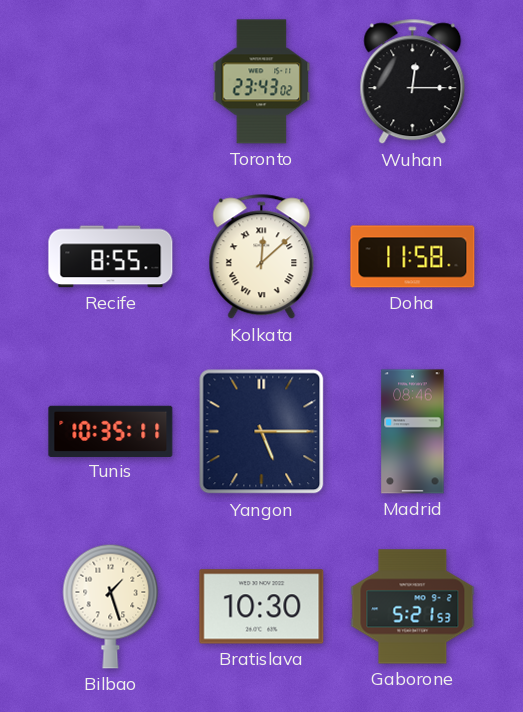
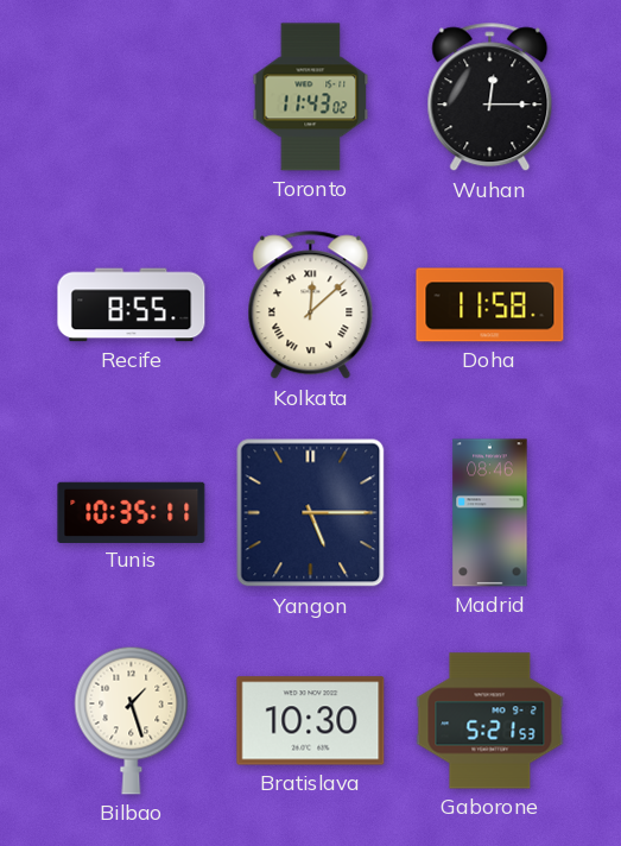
Toronto: 23:43 -> 11:43 (311, 97)
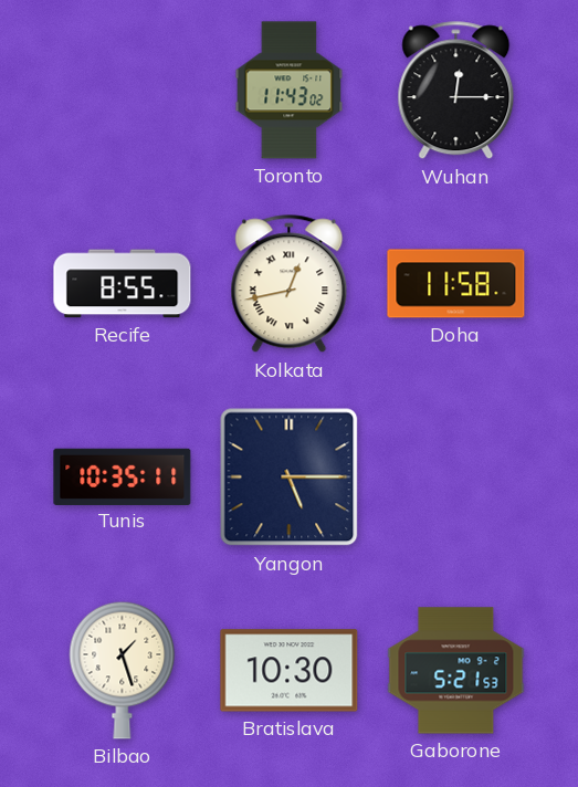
Kolkata: 12:08 -> 12:43 (290, 284)
Madrid: 08:46 -> none (490, 513)
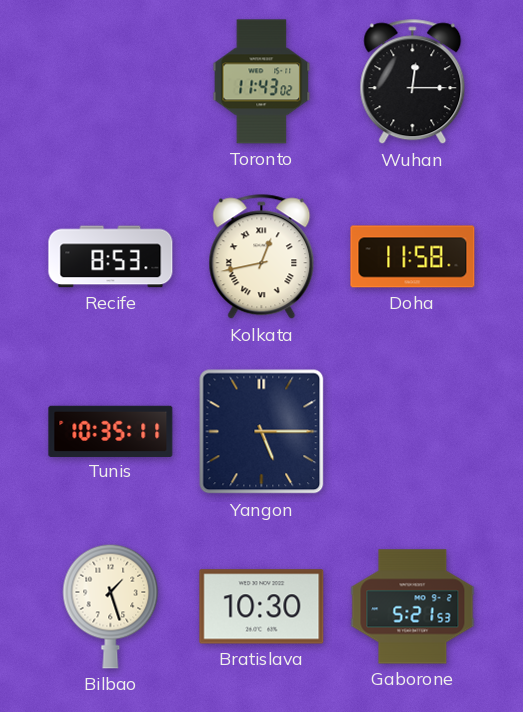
Recife: 8:55 -> 8:53 (111, 257)
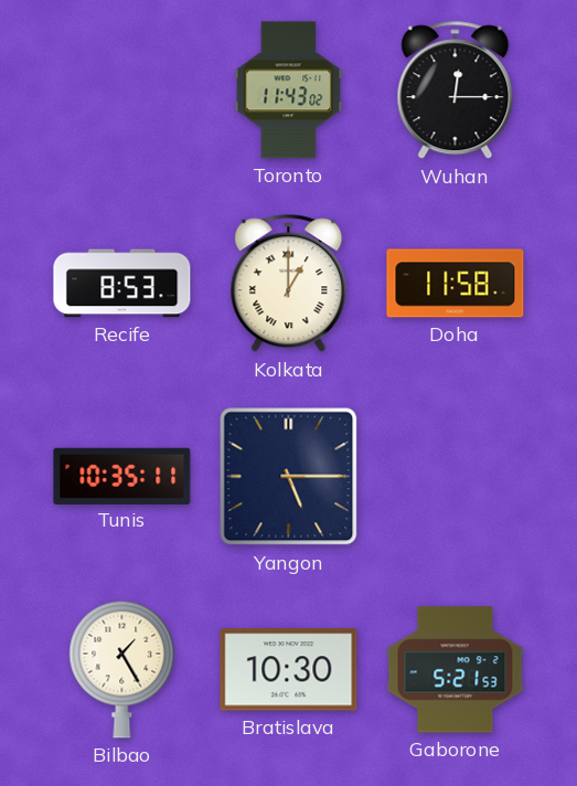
Kolkata: 12:43 -> 1:00 (289, 284)
Bilbao: 1:27 -> 1:25 (122, 669)
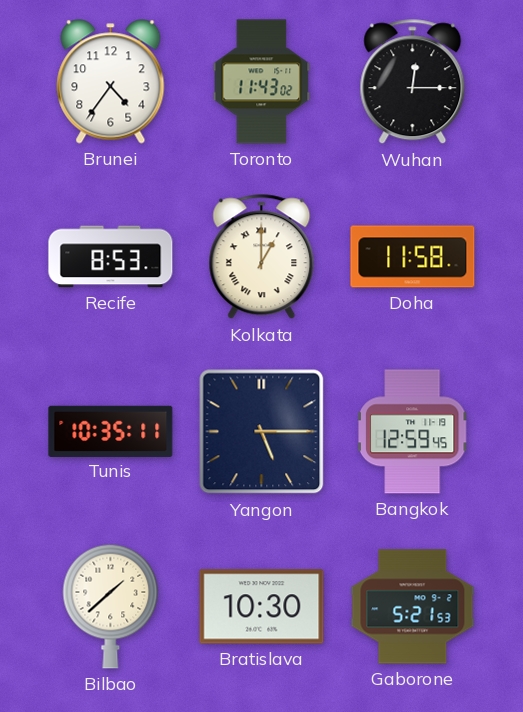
Brunei: none -> 4:36 (111, 82)
Bangkok: none -> 12:59 (412, 432)
Bilbao: 1:25 -> 1:38 (111, 606)
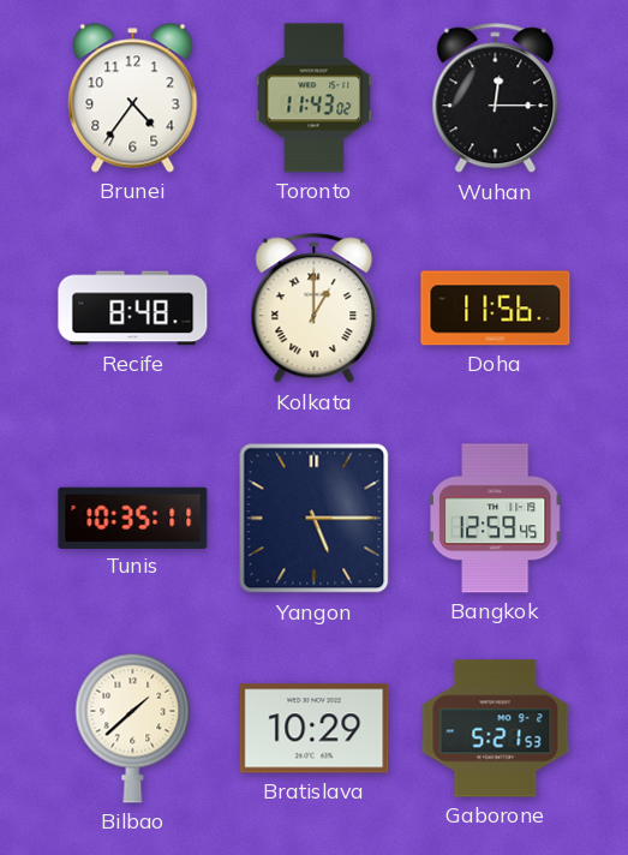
Recife: 8:53 -> 8:48 (133, 309)
Doha: 11:58 -> 11:56 (496, 309)
Bratislava: 10:30 -> 10:29 (315, 729)
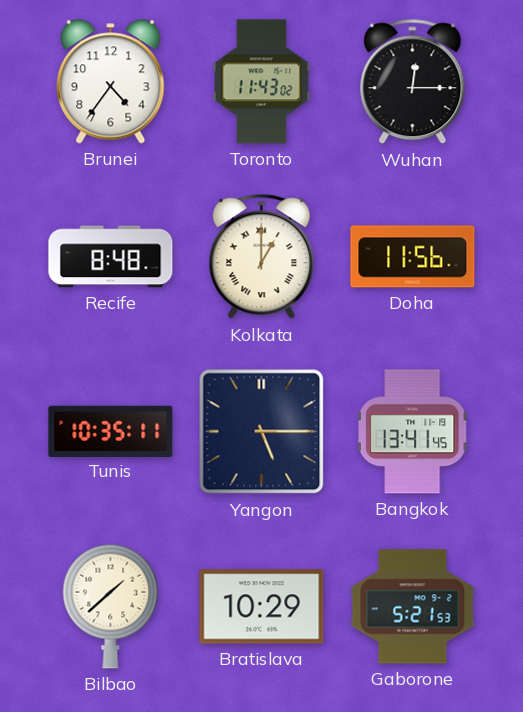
Bangkok: 12:59 -> 13:41 (412, 432)
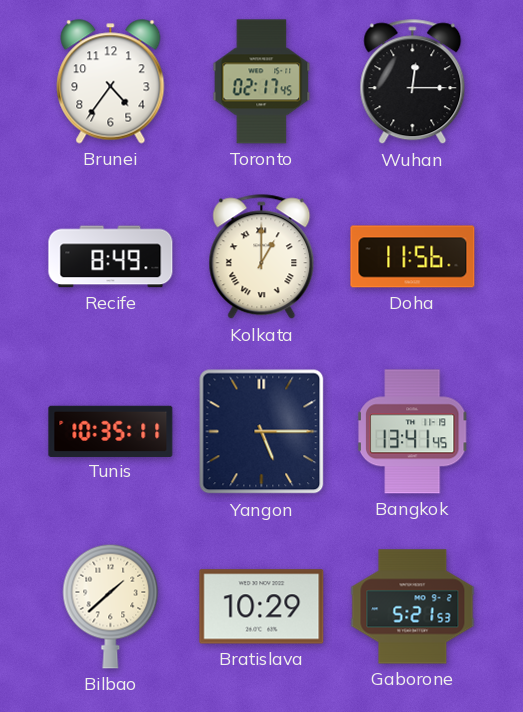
Toronto: 11:43 -> 02:17 (262, 82)
Recife: 8:48 -> 8:49 (111, 257)
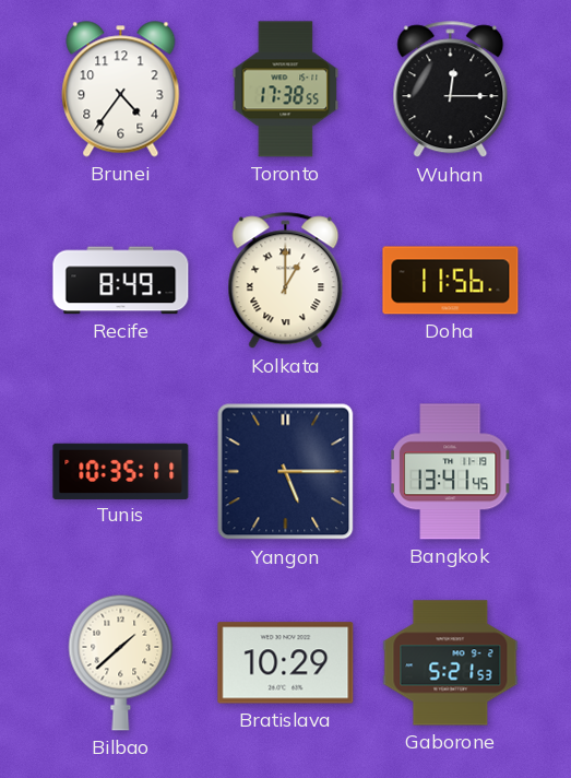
Toronto: 02:17 -> 17:38 (286, 90)
